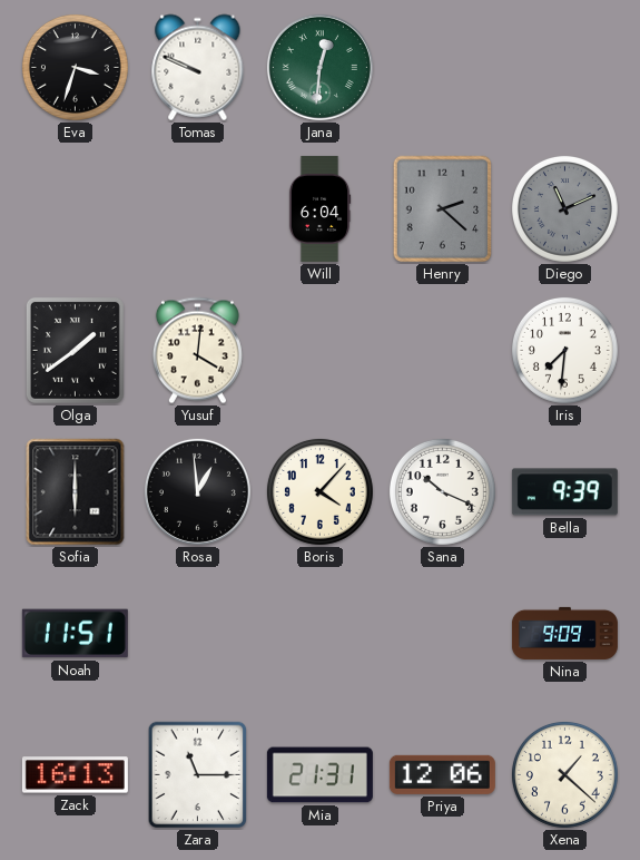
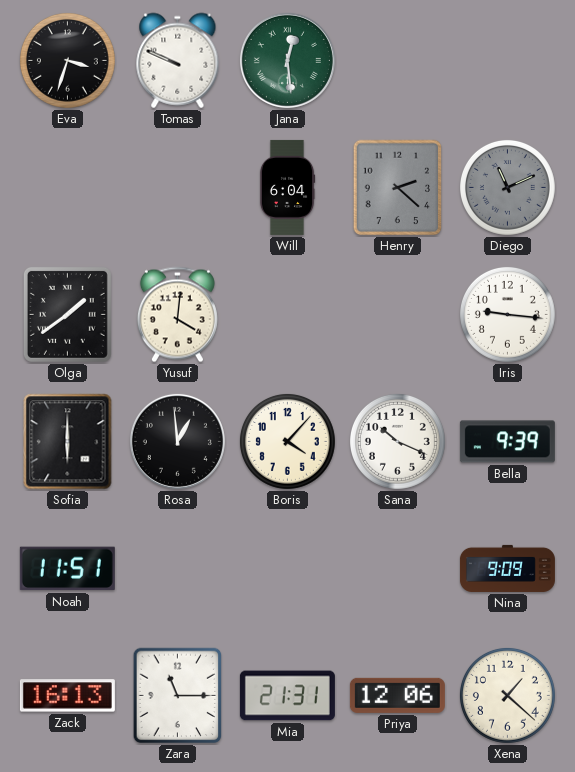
Jana: 12:31 -> 12:29 (287, 60)
Iris: 7:31 -> 9:16 (507, 314)
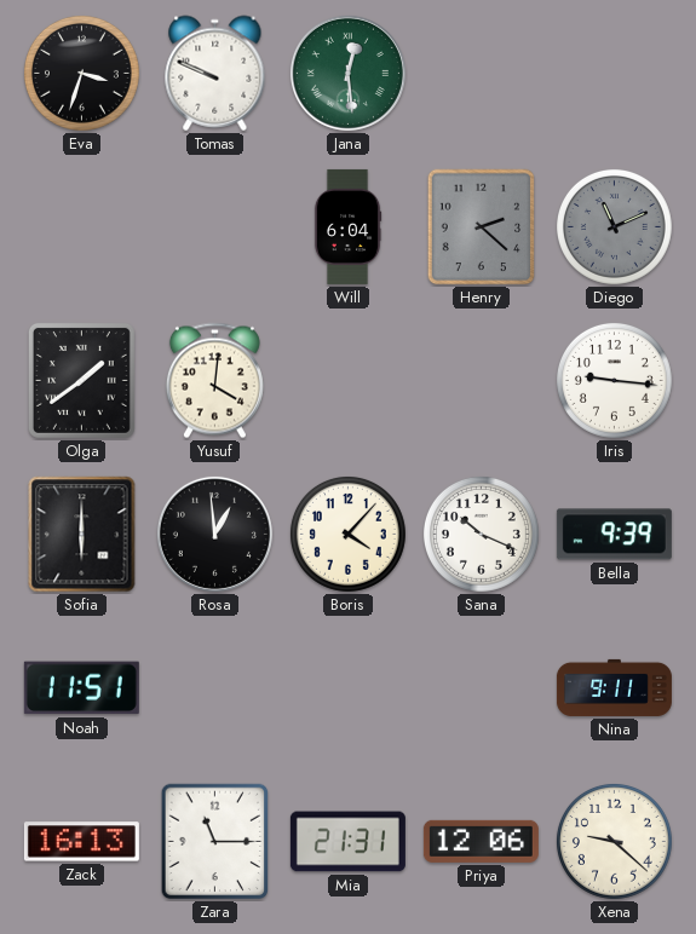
Nina: 9:09 -> 9:11 (614, 687)
Xena: 1:22 -> 9:22 (614, 841)
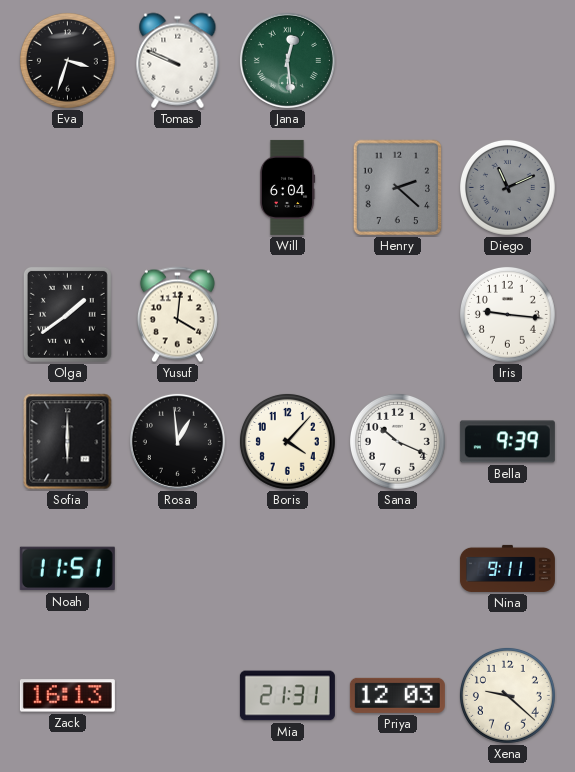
Zara: 11:15 -> none (215, 842)
Priya: 12:06 -> 12:03 (397, 695)
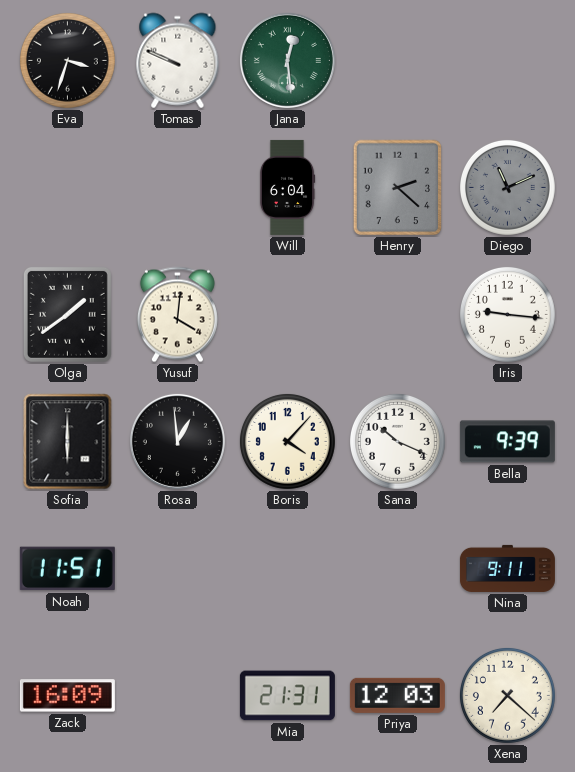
Zack: 16:13 -> 16:09 (67, 696)
Xena: 9:22 -> 7:22 (507, 695)
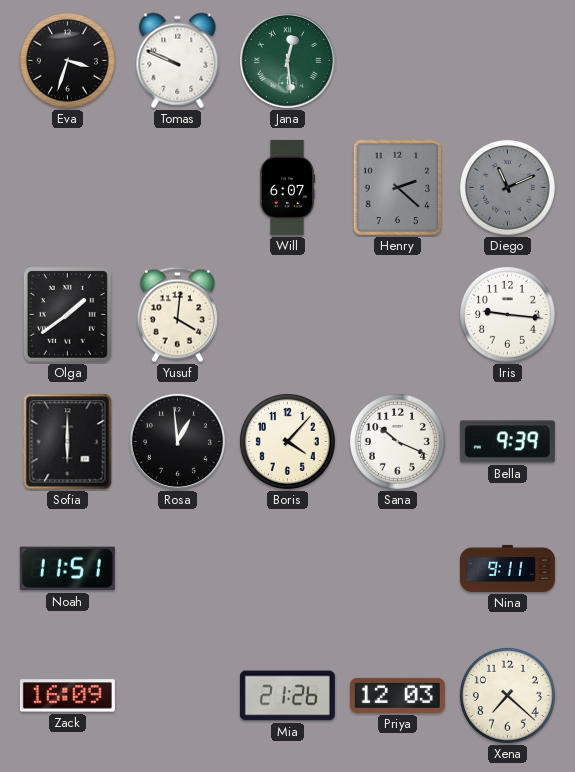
Will: 6:04 -> 6:07 (287, 187)
Mia: 21:31 -> 21:26 (287, 696)
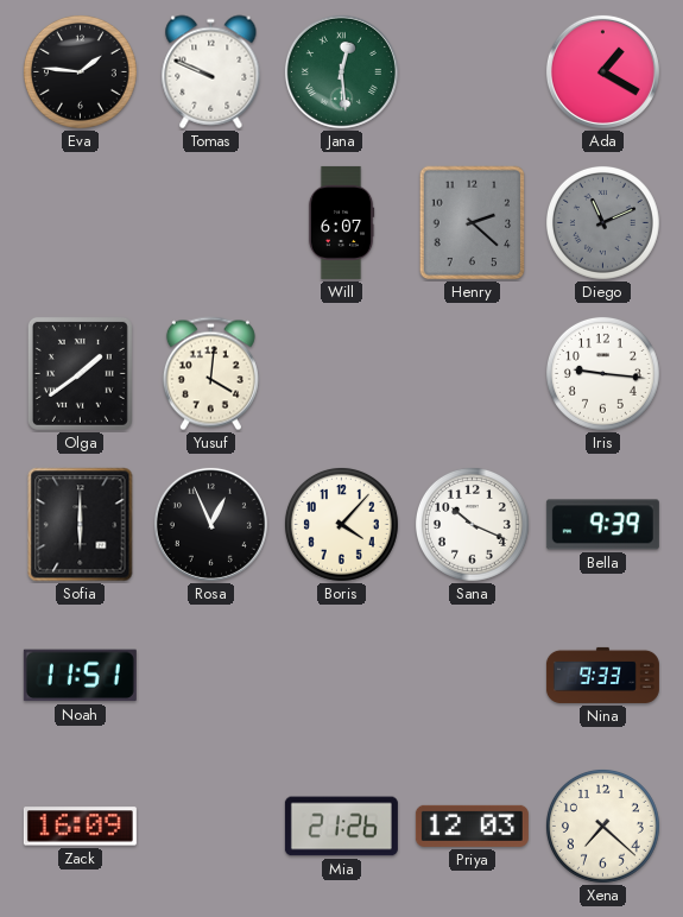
Eva: 3:33 -> 1:46 (80, 71)
Ada: none -> 1:20 (602, 71)
Rosa: 12:59 -> 12:56 (210, 524)
Nina: 9:11 -> 9:33 (602, 675)
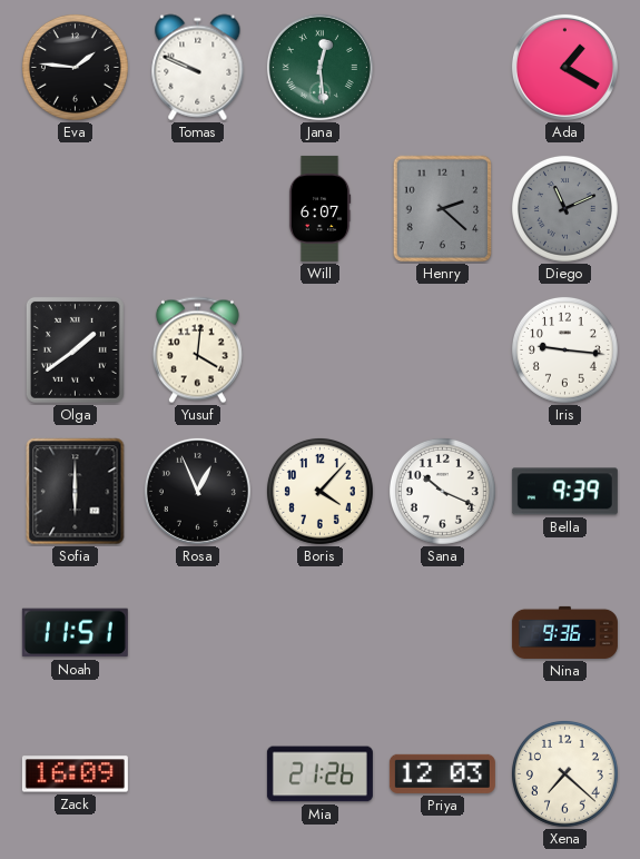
Nina: 9:33 -> 9:36 (564, 632)
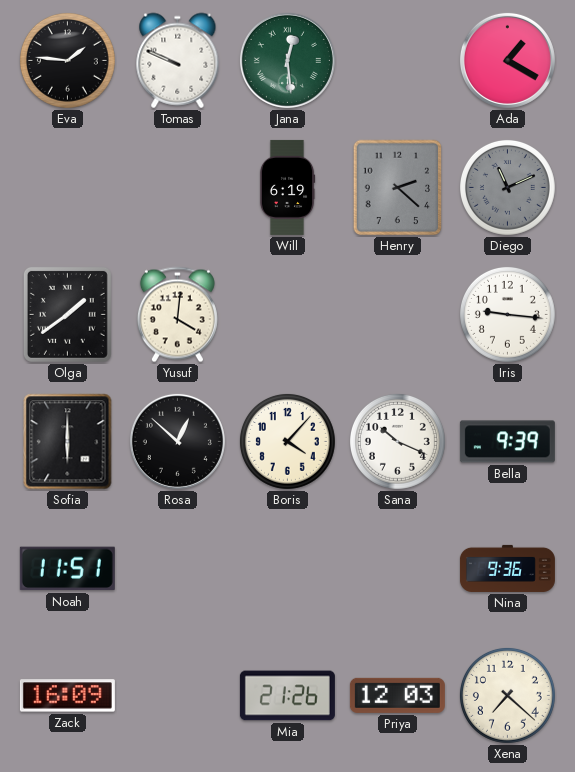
Will: 6:07 -> 6:19 (287, 187)
Rosa: 12:56 -> 12:52 (177, 441)
